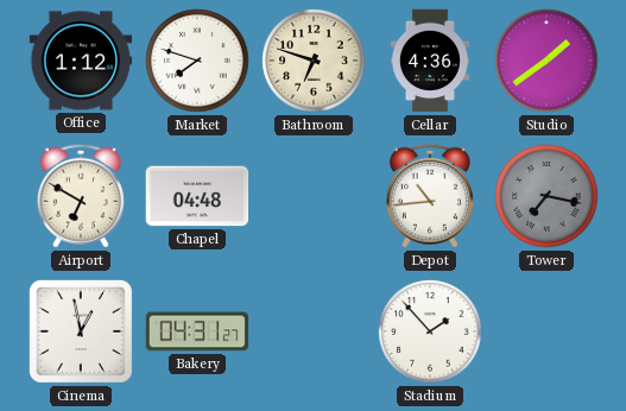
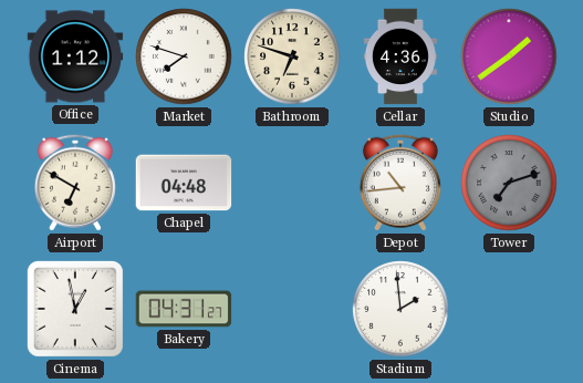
Tower: 7:17 -> 7:12 (509, 183)
Stadium: 1:53 -> 1:59 (400, 309)
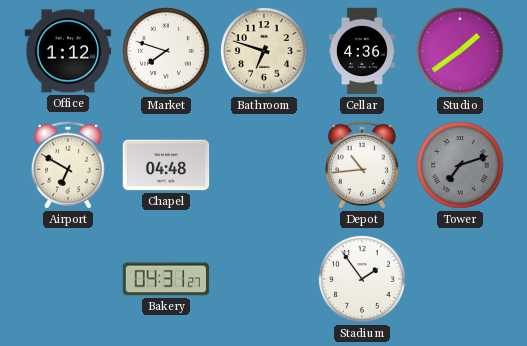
Cinema: 12:58 -> none (75, 309)
Stadium: 1:59 -> 1:54 (362, 279)
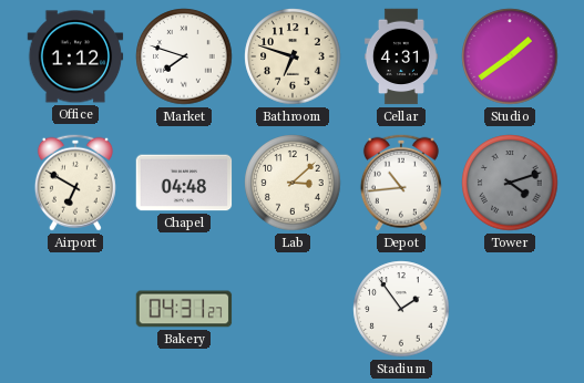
Cellar: 4:36 -> 4:31 (401, 56)
Lab: none -> 3:08 (293, 183)
Tower: 7:12 -> 4:12 (510, 183)
